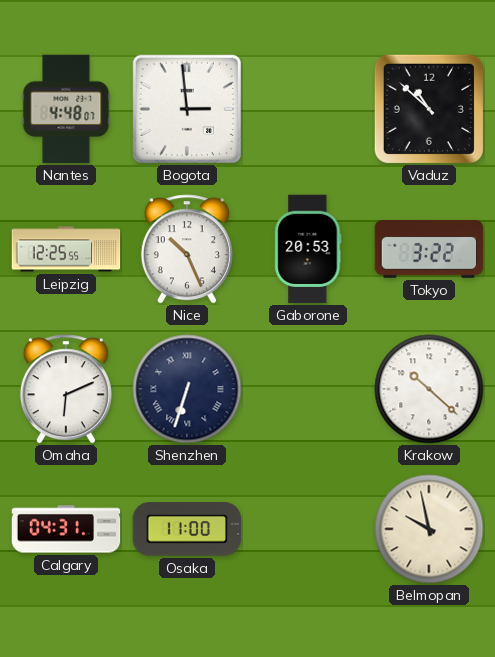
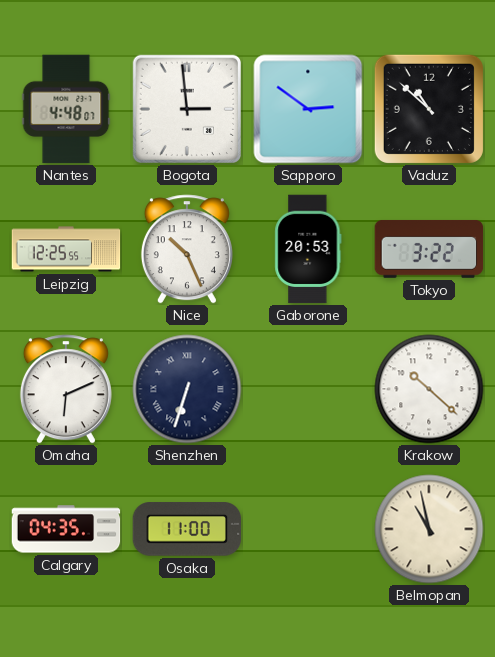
Sapporo: none -> 2:51 (308, 109)
Calgary: 04:31 -> 04:35 (66, 529)
Belmopan: 9:58 -> 10:58 (429, 529)
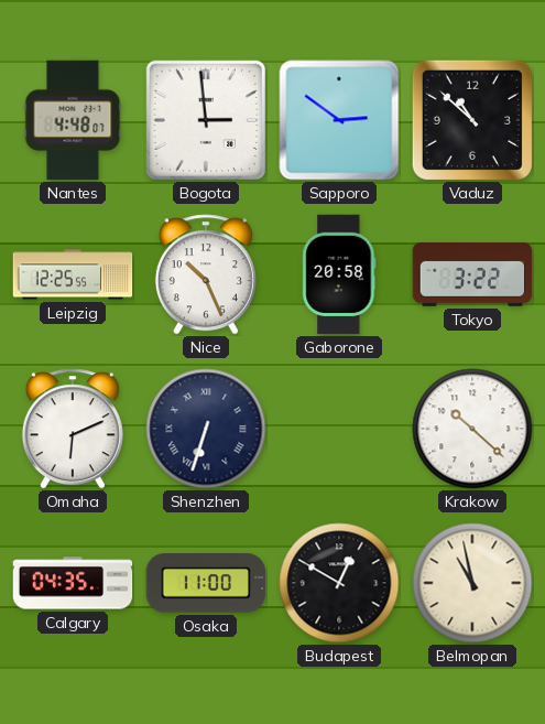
Gaborone: 20:53 -> 20:58 (339, 274)
Budapest: none -> 12:50 (339, 583)
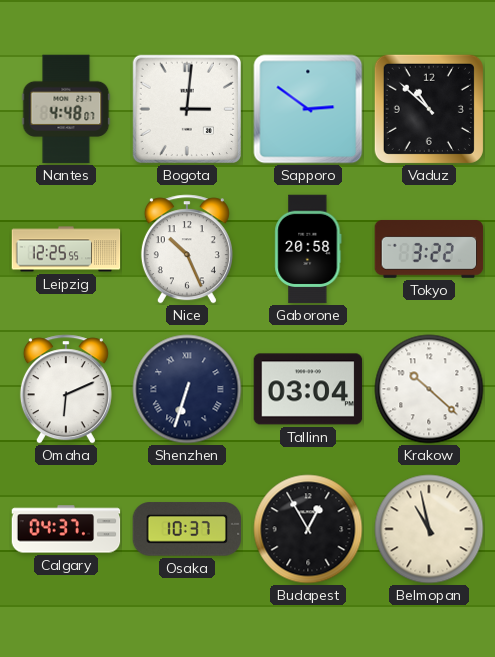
Bogota: 2:59 -> 3:01 (187, 109)
Tallinn: none -> 03:04 (308, 389)
Calgary: 04:35 -> 04:37 (66, 529)
Osaka: 11:00 -> 10:37 (187, 529)
Budapest: 12:50 -> 12:55 (308, 529)
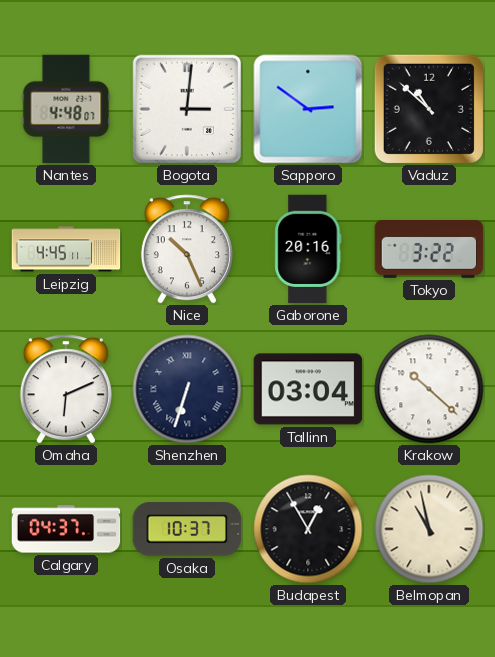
Leipzig: 12:25 -> 4:45 (66, 249)
Gaborone: 20:58 -> 20:16 (308, 249)
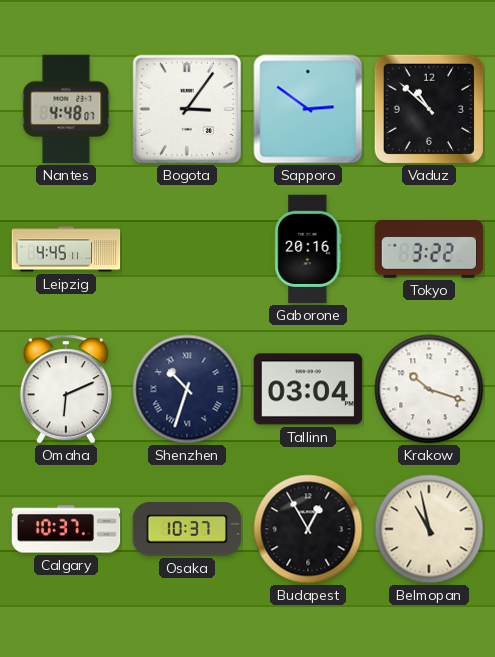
Bogota: 3:01 -> 3:06 (187, 109)
Nice: 10:26 -> none (187, 249)
Shenzhen: 6:33 -> 10:33 (187, 389)
Krakow: 10:22 -> 10:18 (429, 389)
Calgary: 04:37 -> 10:37 (66, 529)
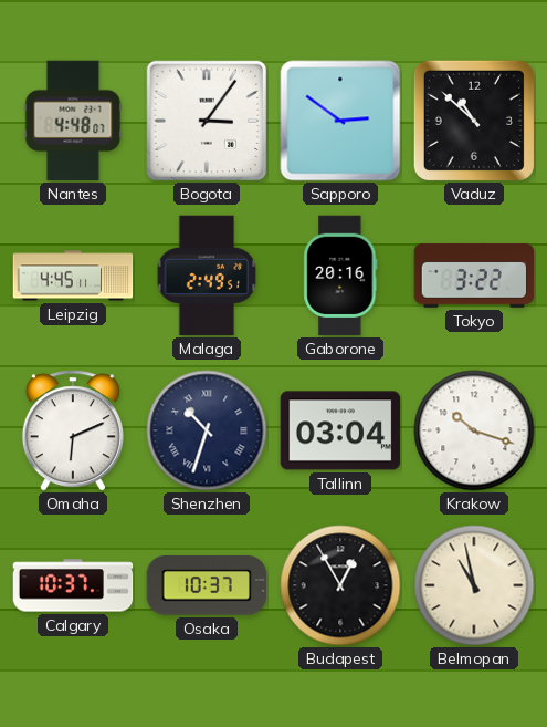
Malaga: none -> 2:49 (207, 276)
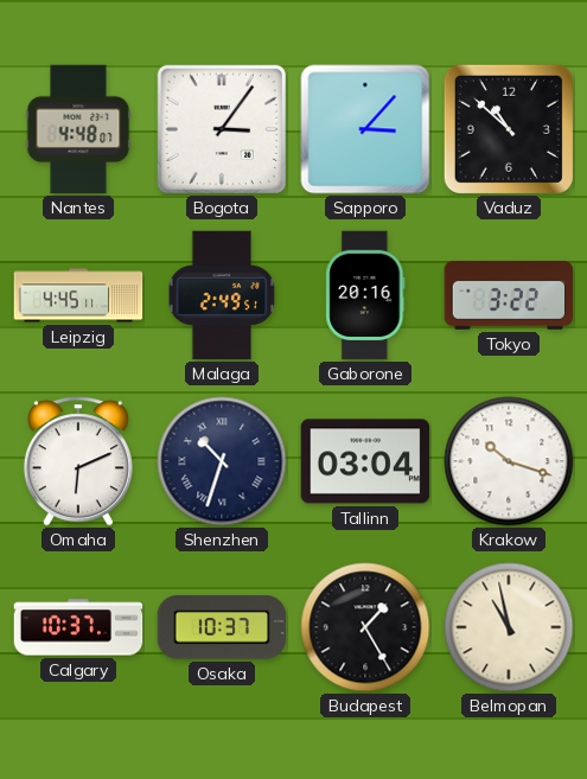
Sapporo: 2:51 -> 3:07 (365, 129)
Budapest: 12:55 -> 1:25 (365, 627)
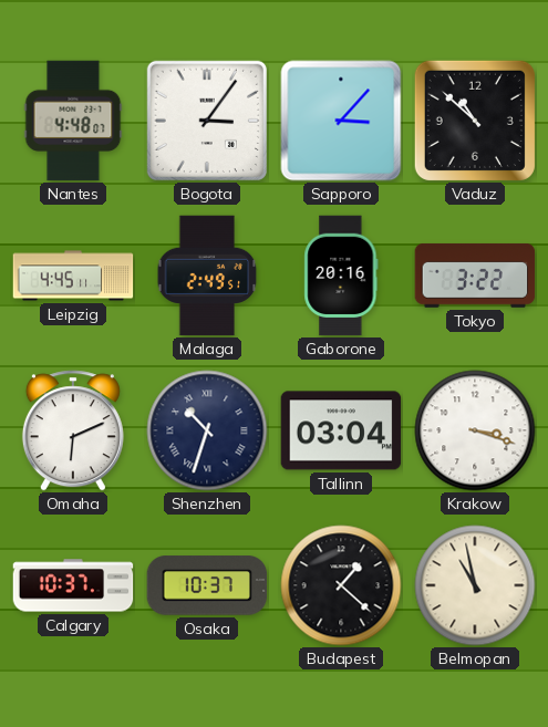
Krakow: 10:18 -> 3:18 (475, 430)
Budapest: 1:25 -> 1:22 (341, 585)
